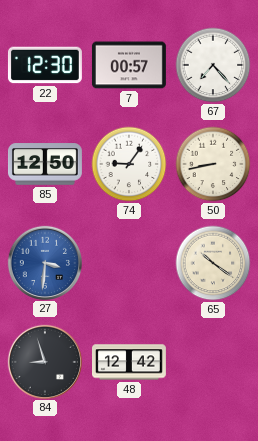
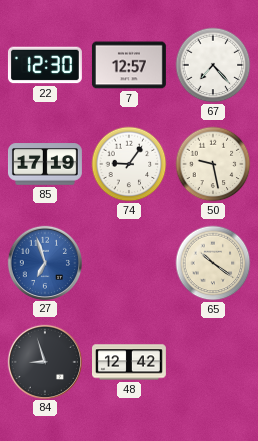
7: 00:57 -> 12:57 (129, 65)
85: 12:50 -> 17:19 (45, 164)
50: 8:43 -> 9:28 (213, 164)
27: 3:31 -> 6:57 (44, 262)
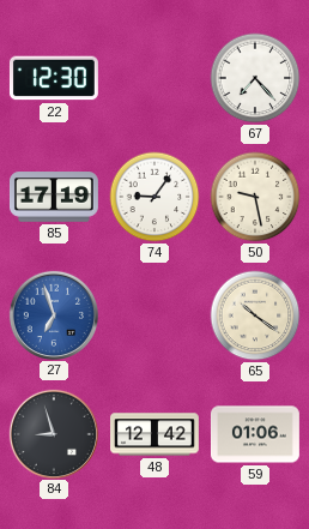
7: 12:57 -> none (129, 65)
59: none -> 01:06 (255, 434)
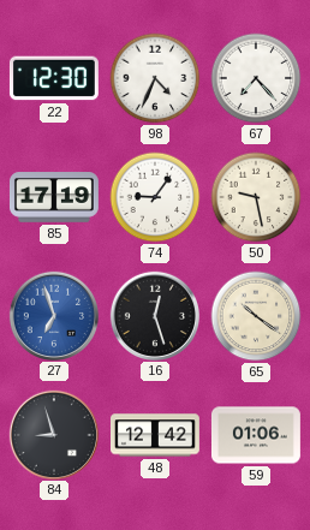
98: none -> 4:34 (155, 78)
16: none -> 12:27 (154, 315)
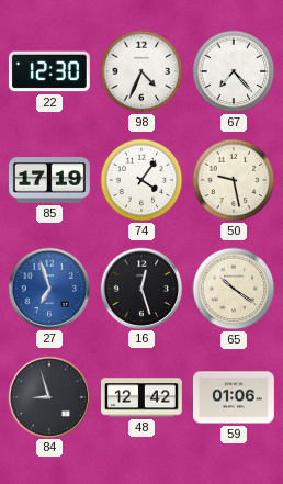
74: 9:06 -> 4:06 (141, 180)
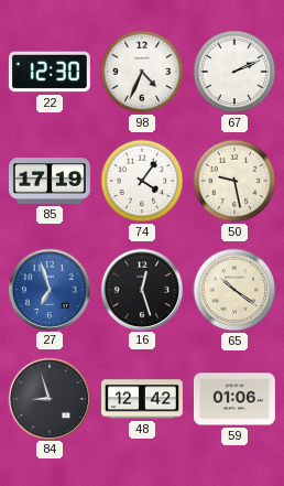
67: 7:23 -> 2:11 (234, 72)
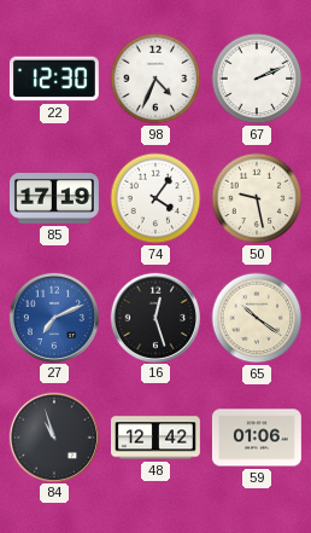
27: 6:57 -> 7:11 (53, 317)
84: 8:57 -> 10:57 (53, 436)
